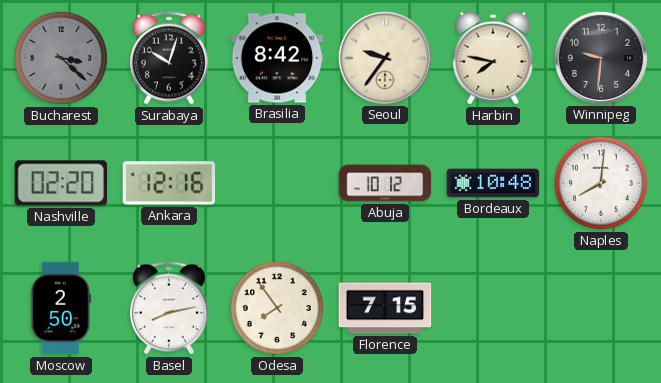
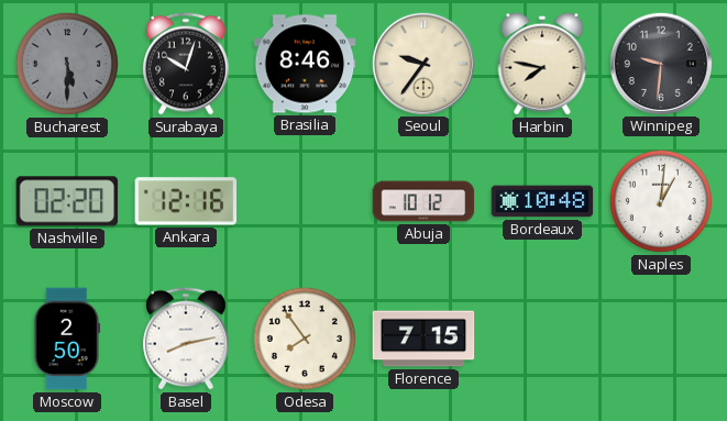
Bucharest: 3:22 -> 5:30 (67, 64)
Brasilia: 8:42 -> 8:46 (305, 64)
Naples: 8:01 -> 1:01 (661, 201)
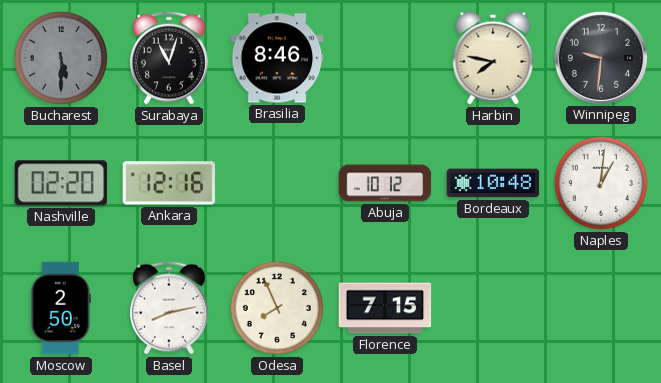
Surabaya: 10:03 -> 11:03 (170, 58)
Seoul: 9:36 -> none (422, 63)
Odesa: 7:54 -> 7:56 (277, 308)
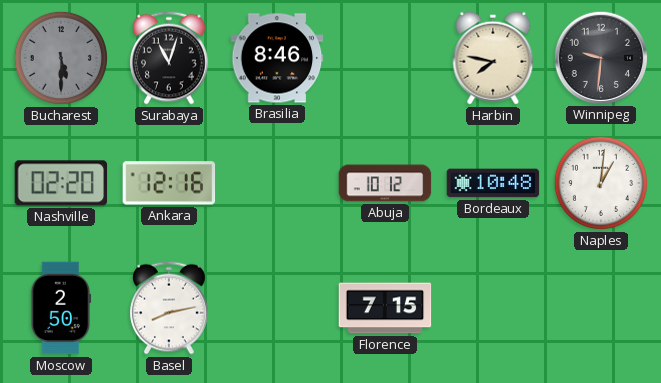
Odesa: 7:56 -> none (277, 308)
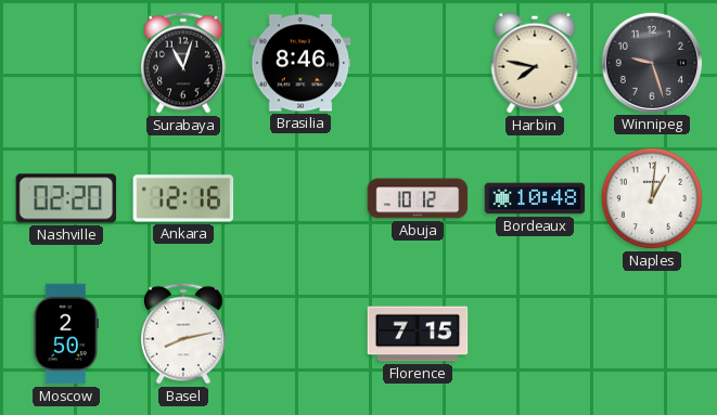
Bucharest: 5:30 -> none (61, 58)
Winnipeg: 9:31 -> 9:27 (651, 62)
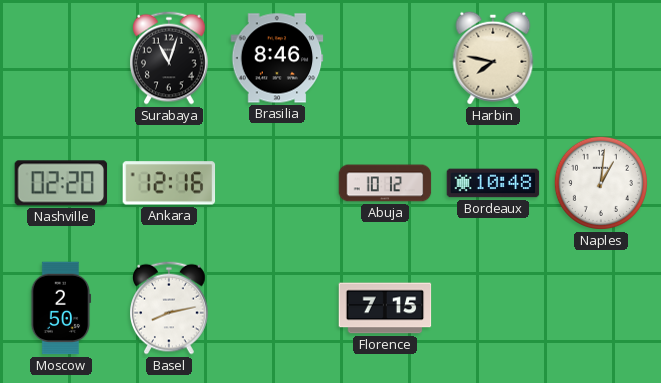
Winnipeg: 9:27 -> none (651, 62)
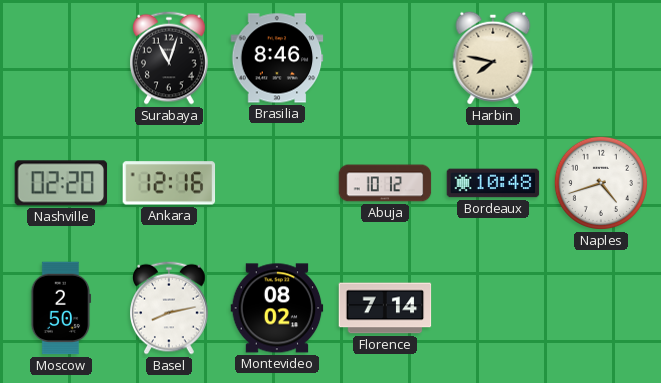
Naples: 1:01 -> 4:42 (601, 183)
Montevideo: none -> 08:02 (277, 308)
Florence: 7:15 -> 7:14 (385, 308)
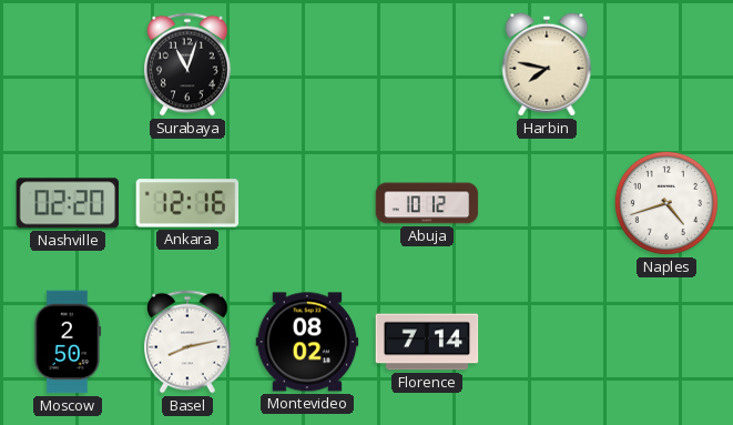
Brasilia: 8:46 -> none (277, 58)
Bordeaux: 10:48 -> none (493, 183)
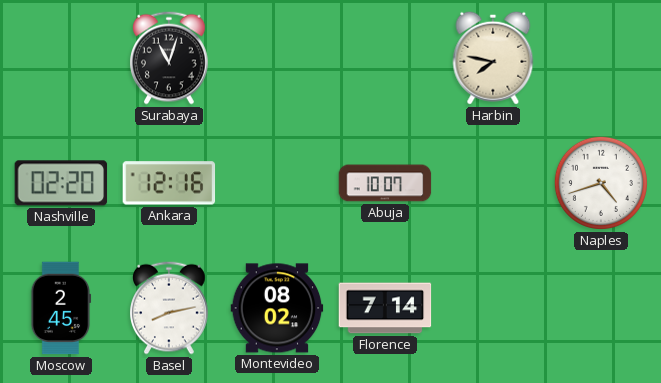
Abuja: 10:12 -> 10:07 (385, 183)
Moscow: 2:50 -> 2:45 (61, 308)
